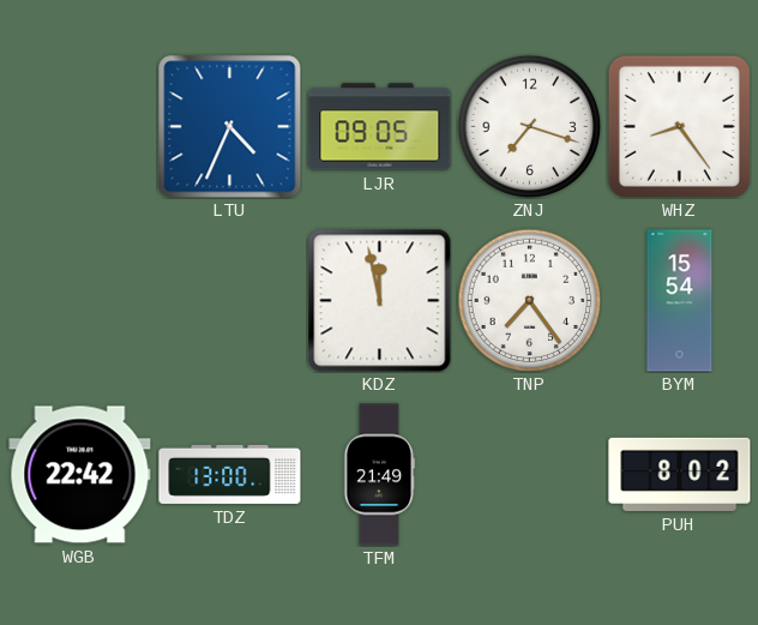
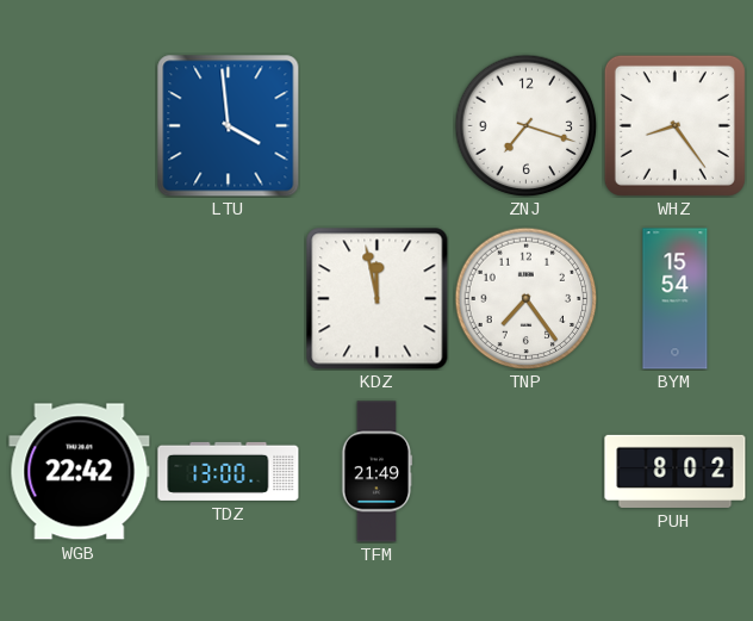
LTU: 4:34 -> 3:59 (229, 126)
LJR: 09:05 -> none (380, 127)
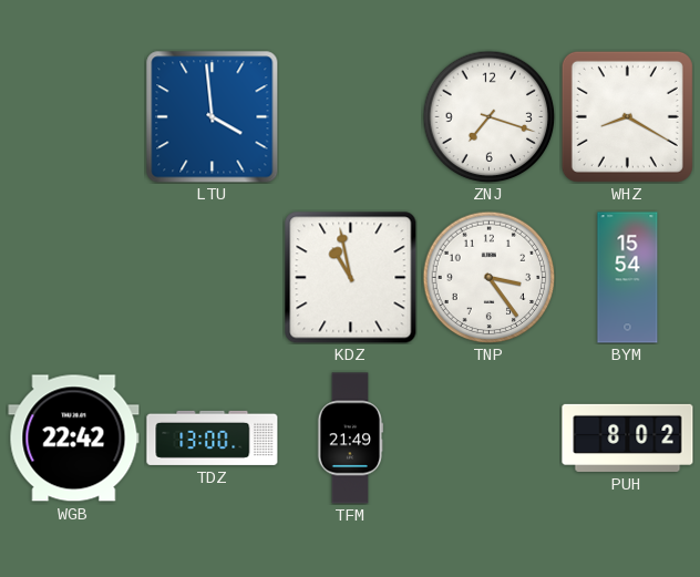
WHZ: 8:24 -> 8:20 (627, 116)
KDZ: 11:58 -> 10:58 (351, 278)
TNP: 7:24 -> 3:24 (488, 277)
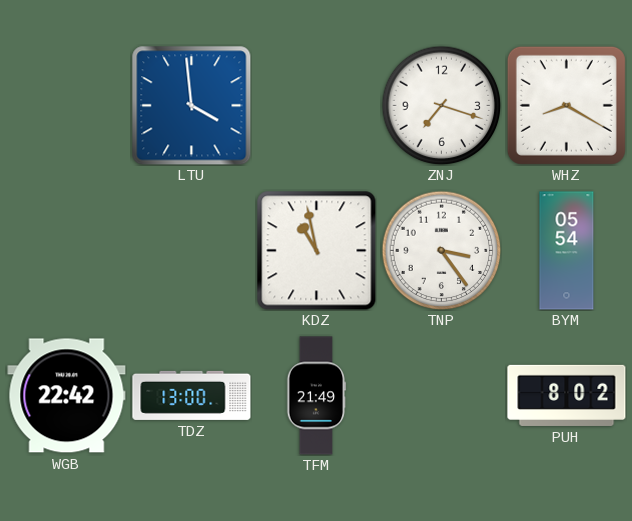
BYM: 15:54 -> 05:54 (567, 251)
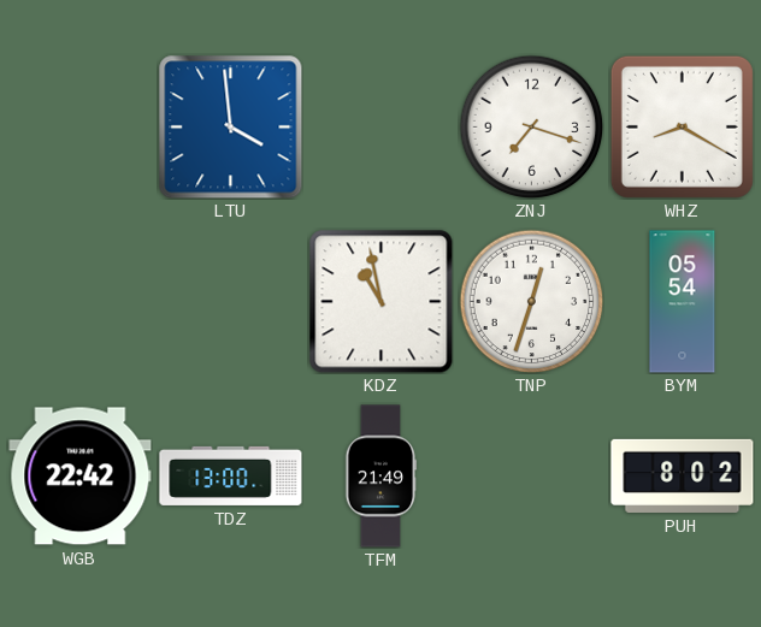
TNP: 3:24 -> 12:33 (531, 301)
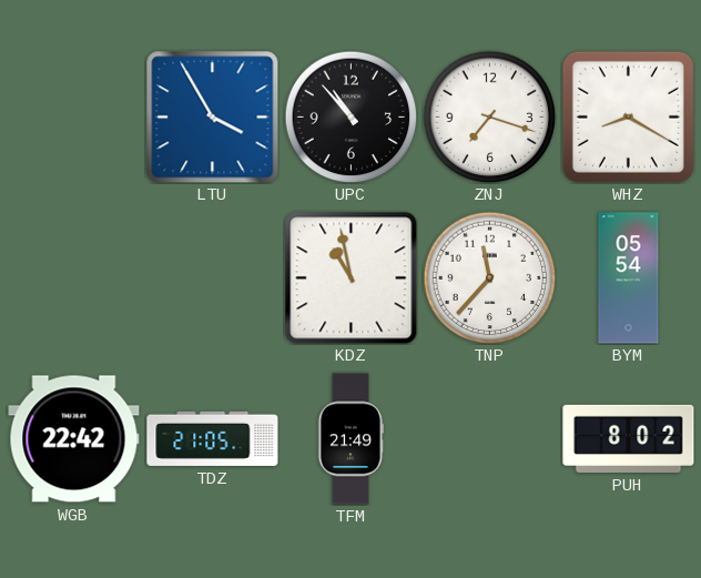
LTU: 3:59 -> 3:55 (213, 118)
UPC: none -> 10:53 (350, 116)
TNP: 12:33 -> 11:37 (489, 277)
TDZ: 13:00 -> 21:05 (213, 438)
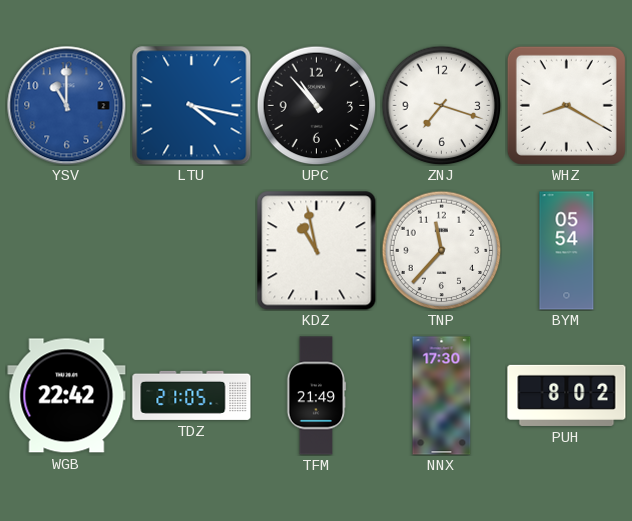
YSV: none -> 11:00 (67, 106)
LTU: 3:55 -> 4:17 (192, 106)
NNX: none -> 17:30 (442, 396)
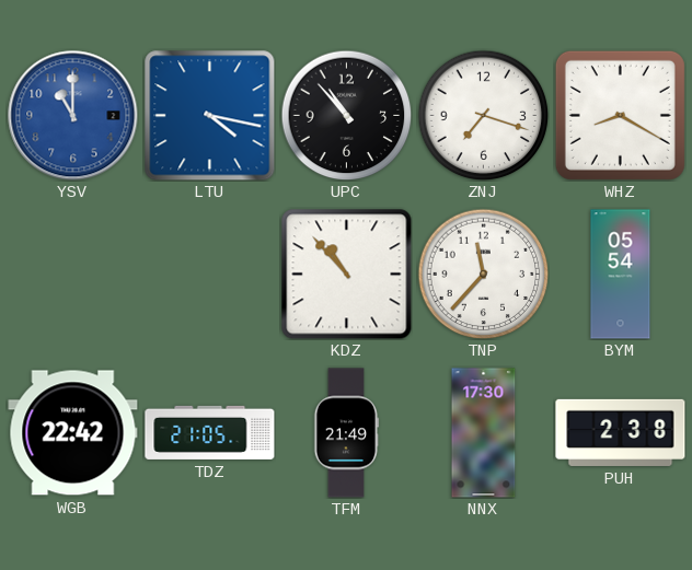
KDZ: 10:58 -> 10:53 (347, 275)
PUH: 8:02 -> 2:38 (621, 432)
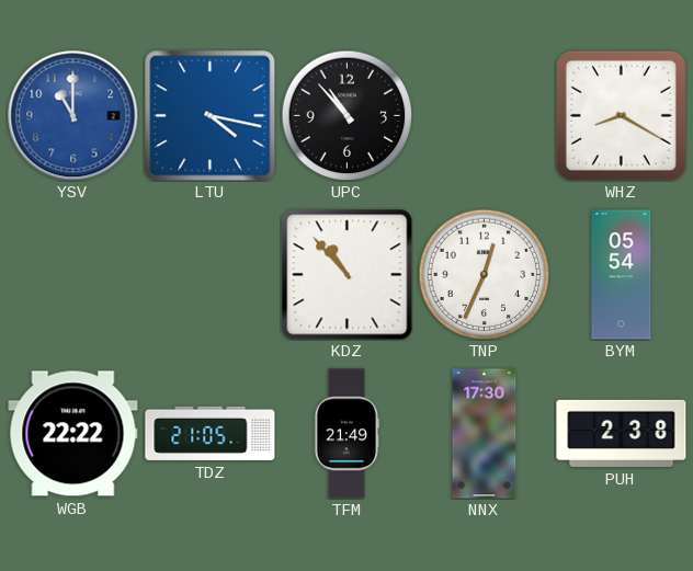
ZNJ: 7:18 -> none (483, 115)
TNP: 11:37 -> 12:34 (484, 274)
WGB: 22:42 -> 22:22 (73, 434)
